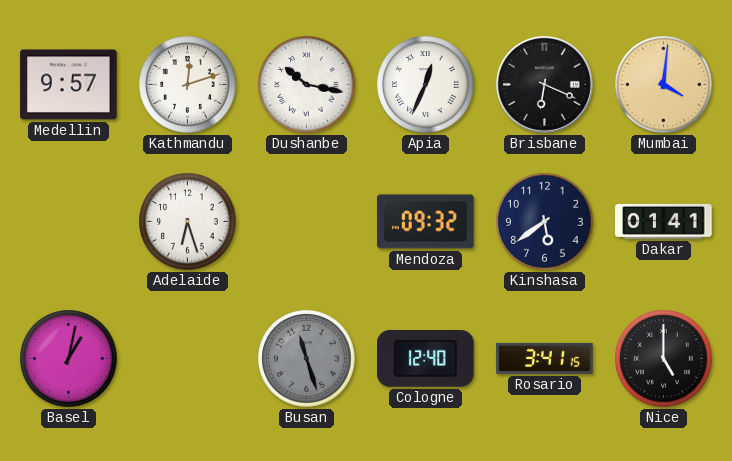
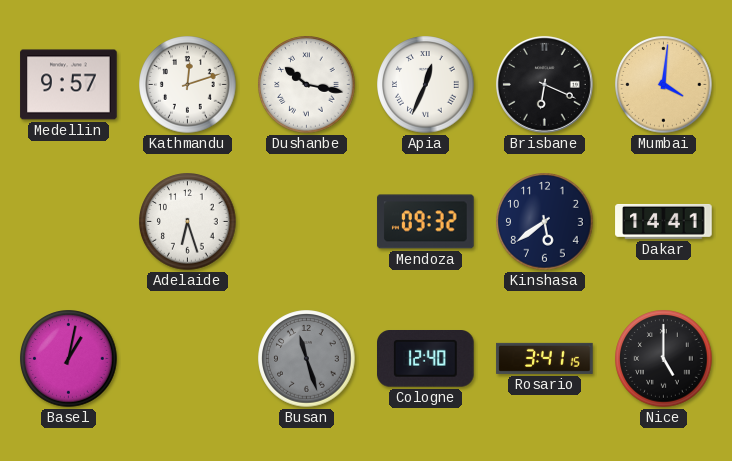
Dakar: 01:41 -> 14:41 (664, 221)
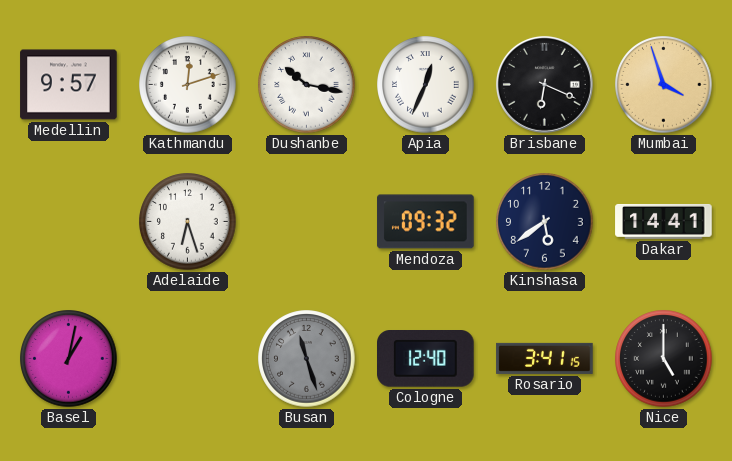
Mumbai: 4:01 -> 3:57 (664, 85)
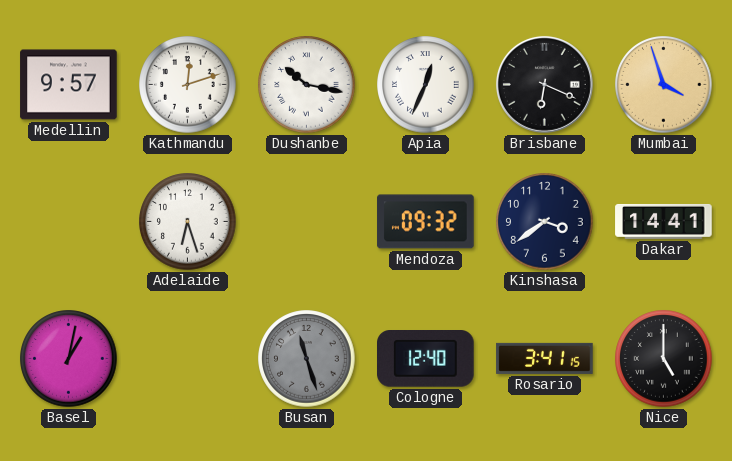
Kinshasa: 5:39 -> 3:39 (545, 222)
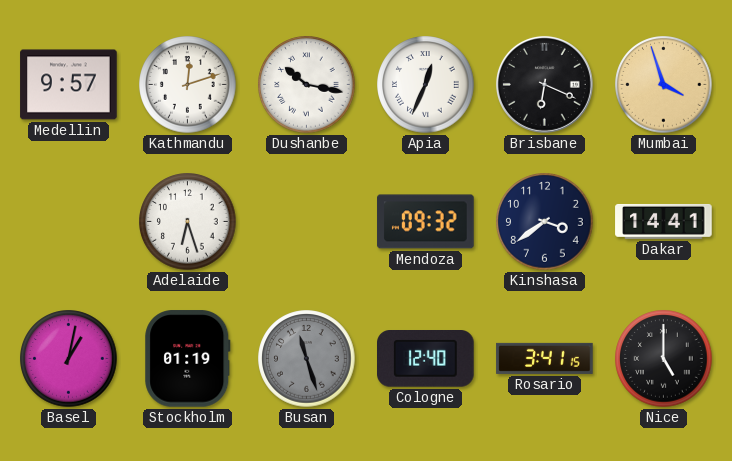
Stockholm: none -> 01:19 (188, 359)
